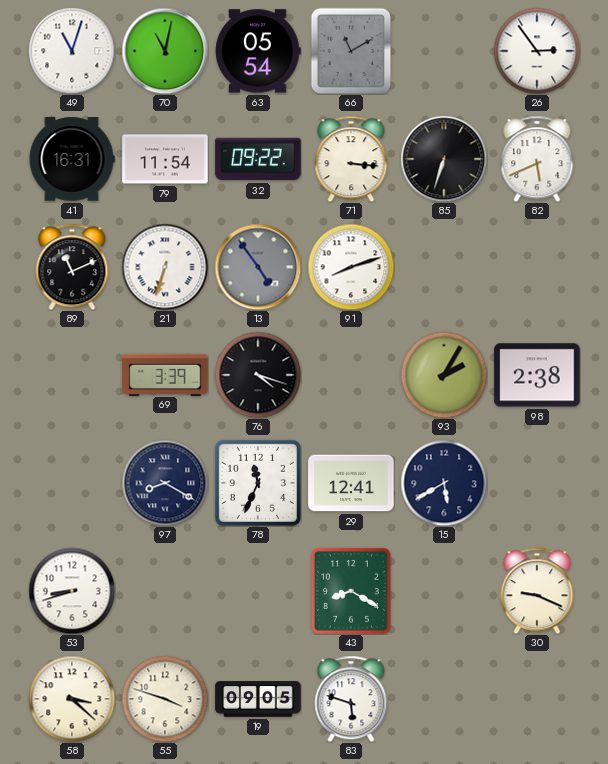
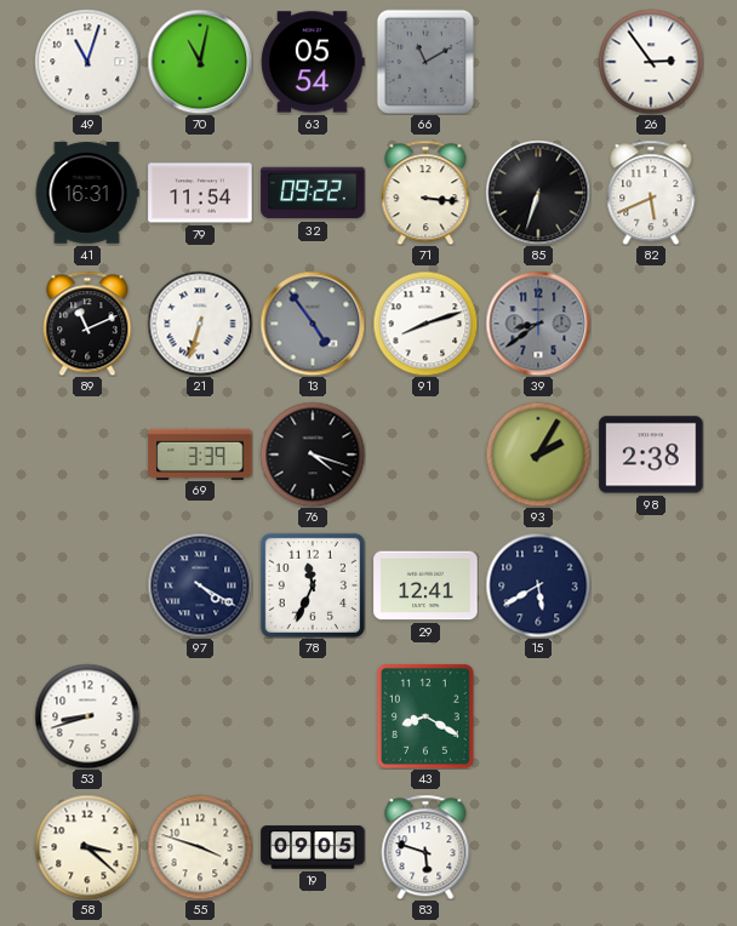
39: none -> 8:39 (538, 324)
97: 8:20 -> 4:20 (200, 585)
30: 9:19 -> none (537, 591)
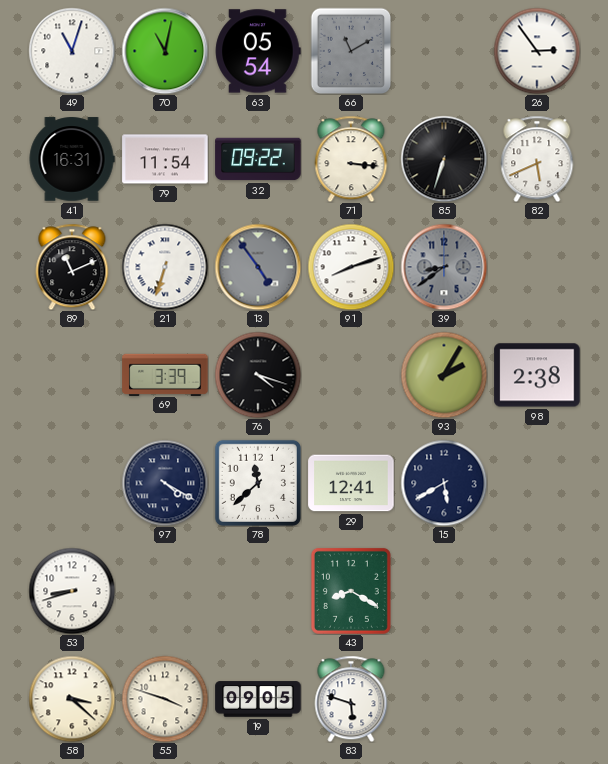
78: 11:34 -> 11:38 (258, 483)
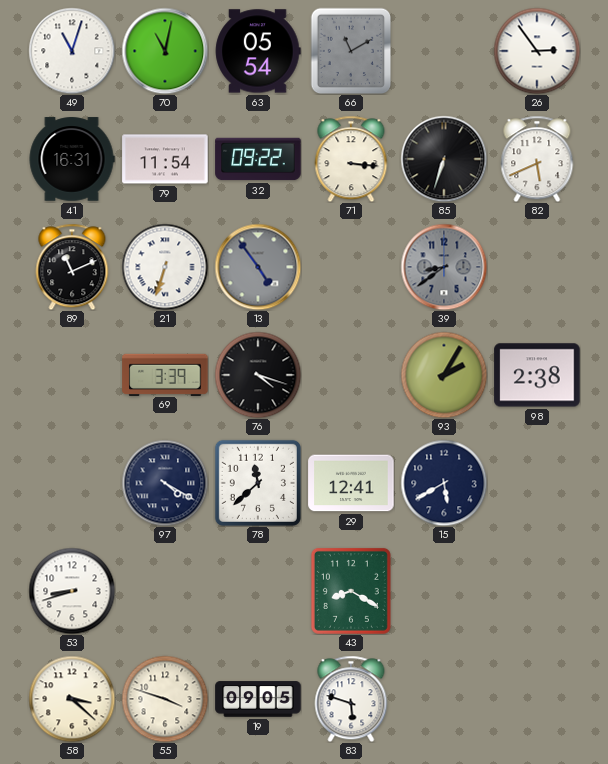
91: 8:12 -> none (351, 267)
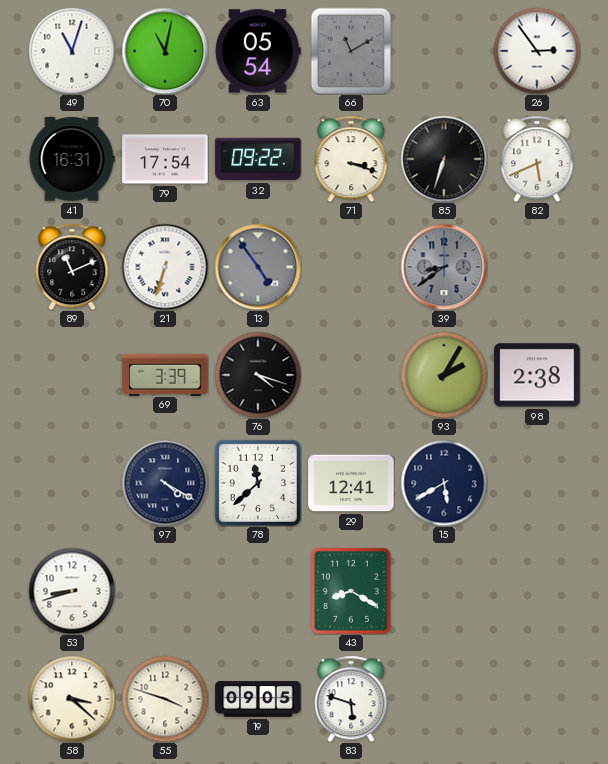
79: 11:54 -> 17:54 (165, 159)
71: 3:16 -> 3:18 (351, 159)
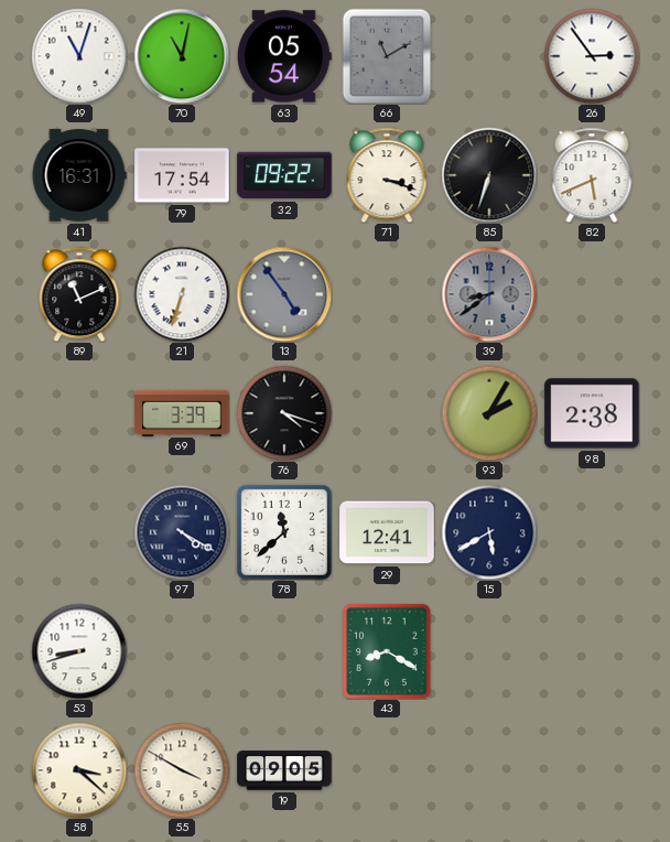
55: 3:48 -> 3:50 (182, 770)
83: 5:48 -> none (351, 699)
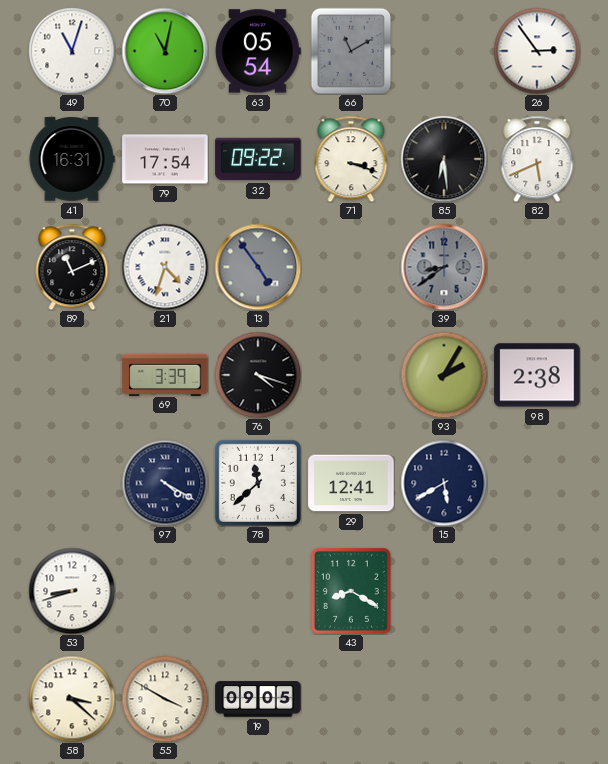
85: 6:33 -> 6:29 (444, 159)
21: 6:33 -> 4:33 (165, 267)
